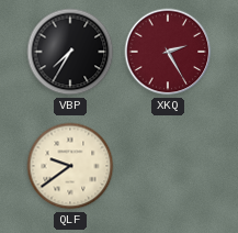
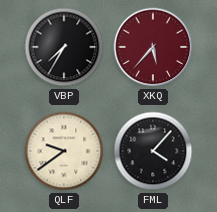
XKQ: 2:25 -> 5:37 (153, 47)
FML: none -> 4:07 (153, 151)
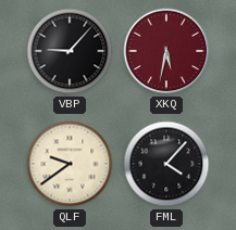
VBP: 7:35 -> 9:07 (70, 51)
XKQ: 5:37 -> 5:32 (166, 51)
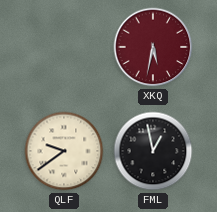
VBP: 9:07 -> none (70, 51)
FML: 4:07 -> 12:58 (153, 151)
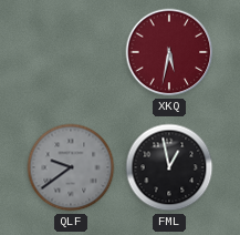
QLF dial: cream -> grey (71, 167)
